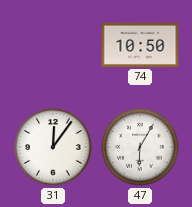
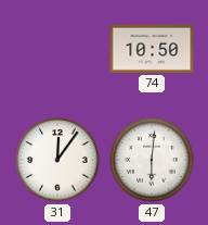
47: 6:05 -> 6:01 (152, 160)
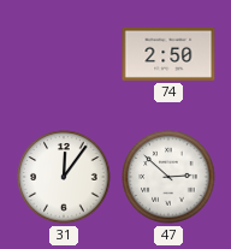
74: 10:50 -> 2:50 (168, 54)
47: 6:01 -> 2:52 (168, 177)
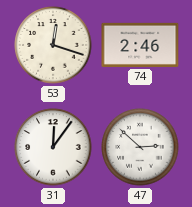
53: none -> 12:18 (53, 45)
74: 2:50 -> 2:46 (140, 45)
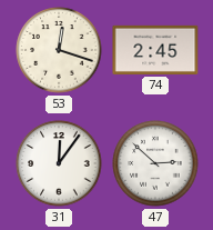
74: 2:46 -> 2:45 (155, 50)
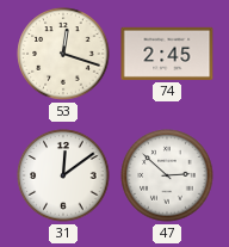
31: 12:06 -> 12:09 (63, 175)
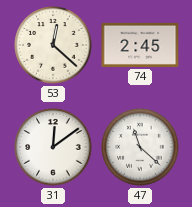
53: 12:18 -> 12:22 (53, 45)
47: 2:52 -> 11:22 (140, 147)
